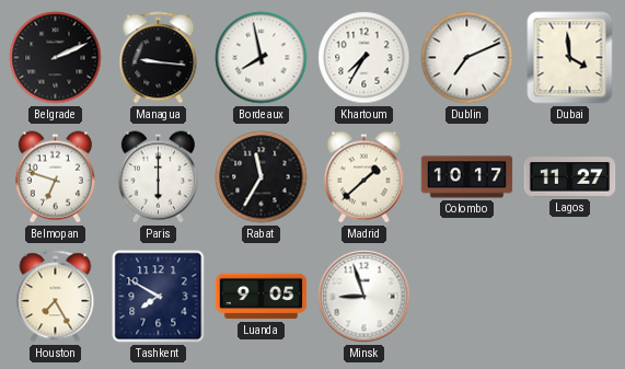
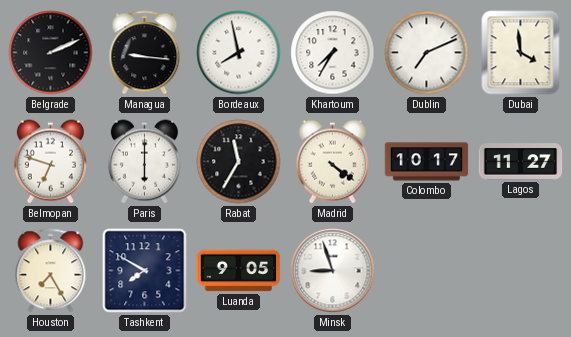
Madrid: 1:38 -> 4:21 (332, 162)
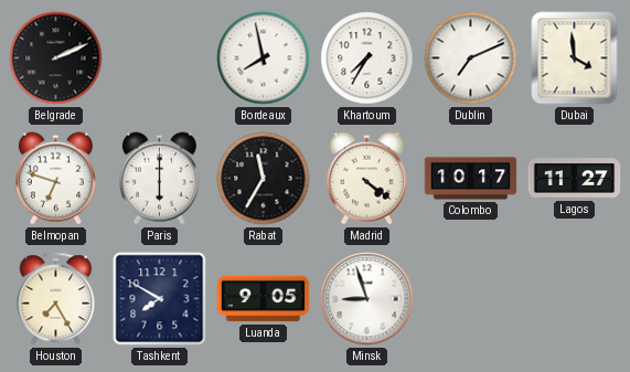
Managua: 9:16 -> none (145, 53)
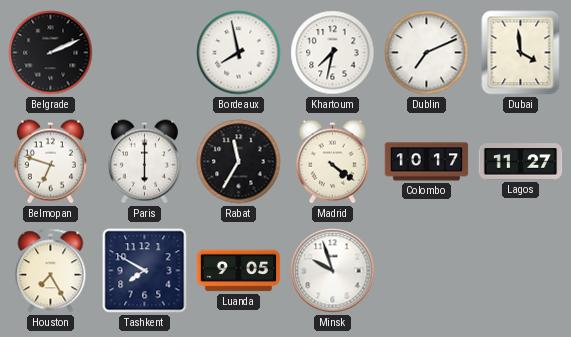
Khartoum: 7:35 -> 7:32 (333, 53)
Minsk: 8:57 -> 9:57 (333, 271)
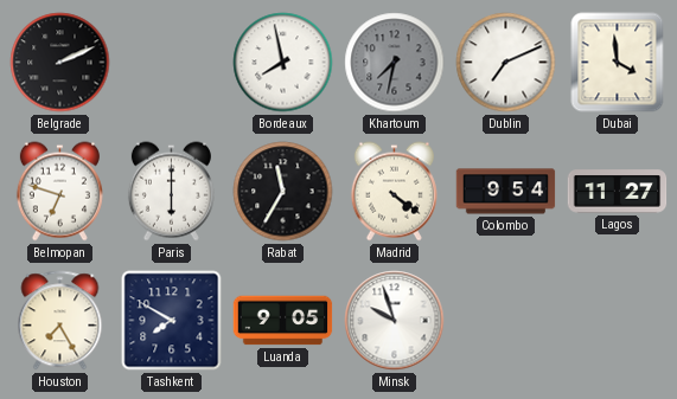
Khartoum dial: white -> grey (395, 63)
Colombo: 10:17 -> 9:54 (506, 192)
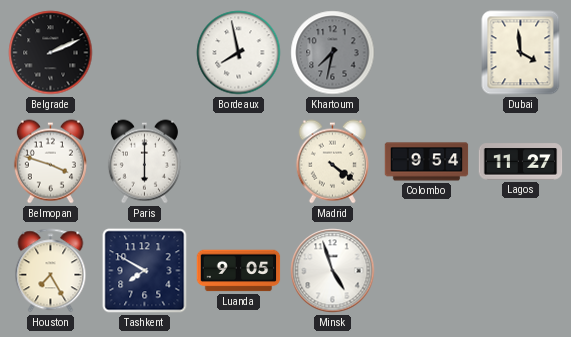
Dublin: 7:11 -> none (506, 63)
Belmopan: 6:48 -> 3:48 (50, 162)
Rabat: 11:35 -> none (283, 192)
Minsk: 9:57 -> 4:57 (333, 271)
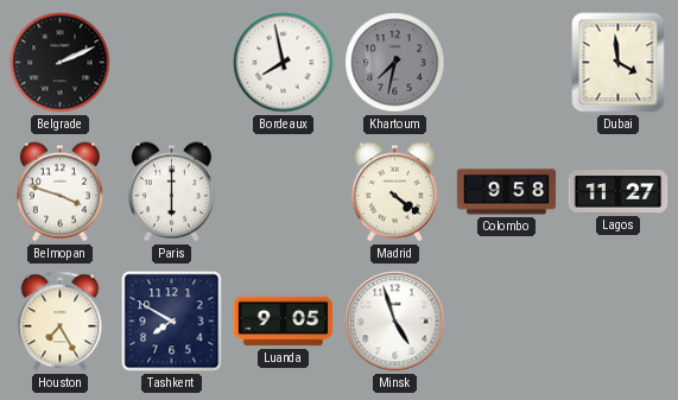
Colombo: 9:54 -> 9:58 (507, 192)
